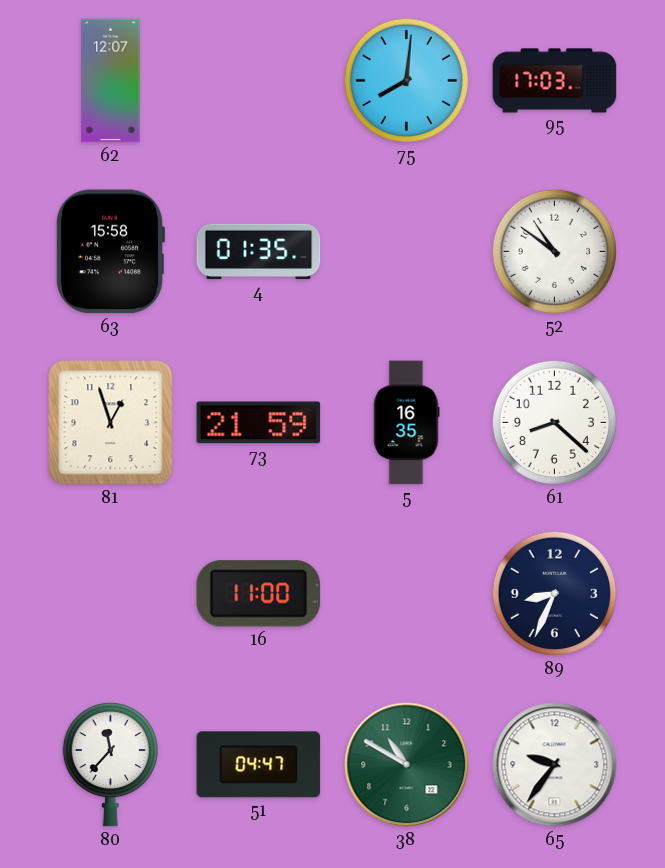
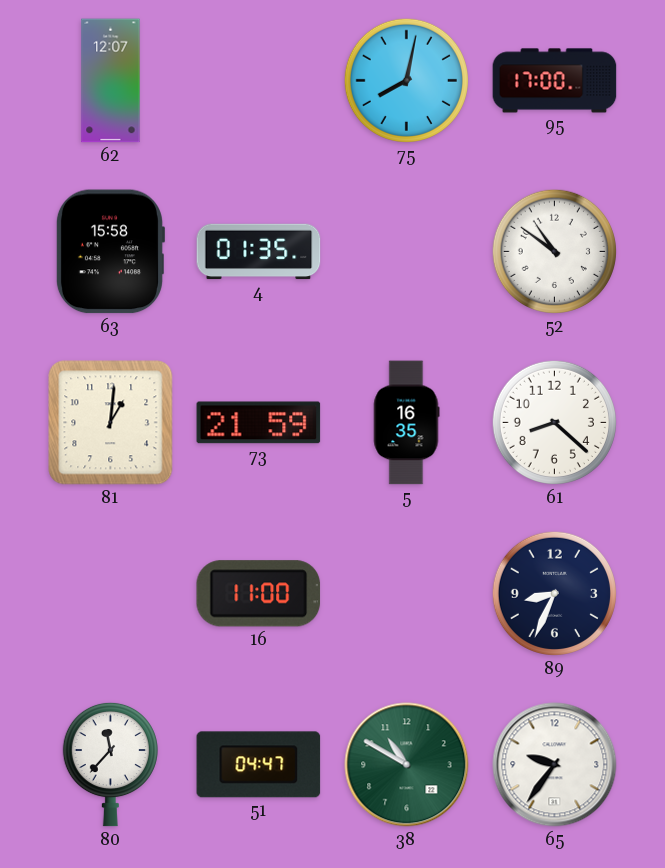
75: 8:01 -> 8:02 (406, 80)
95: 17:03 -> 17:00 (555, 81)
81: 12:57 -> 1:01 (111, 423)
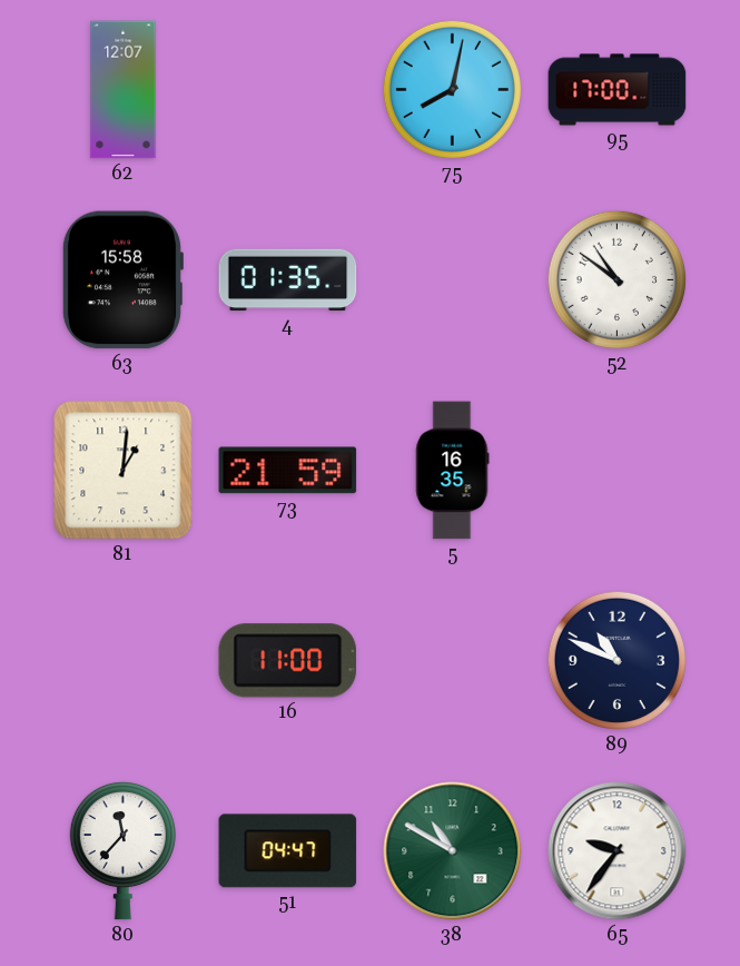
61: 8:22 -> none (554, 422)
89: 8:34 -> 10:49 (616, 660)
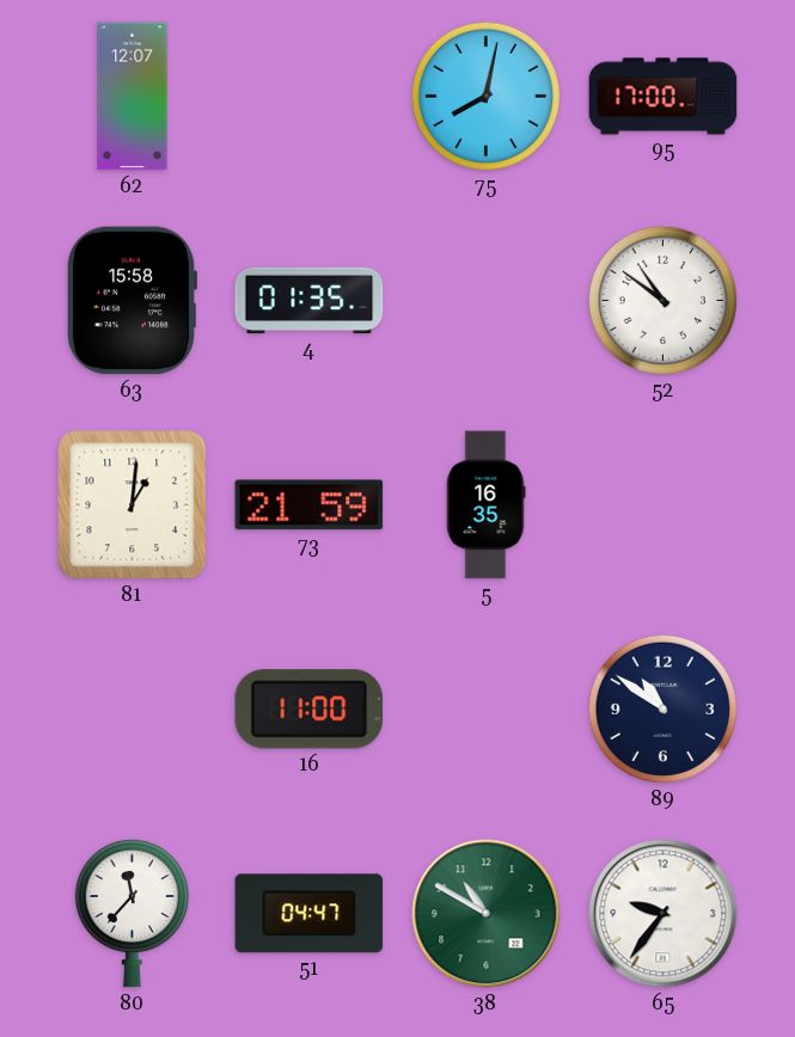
89: 10:49 -> 10:51 (662, 708)
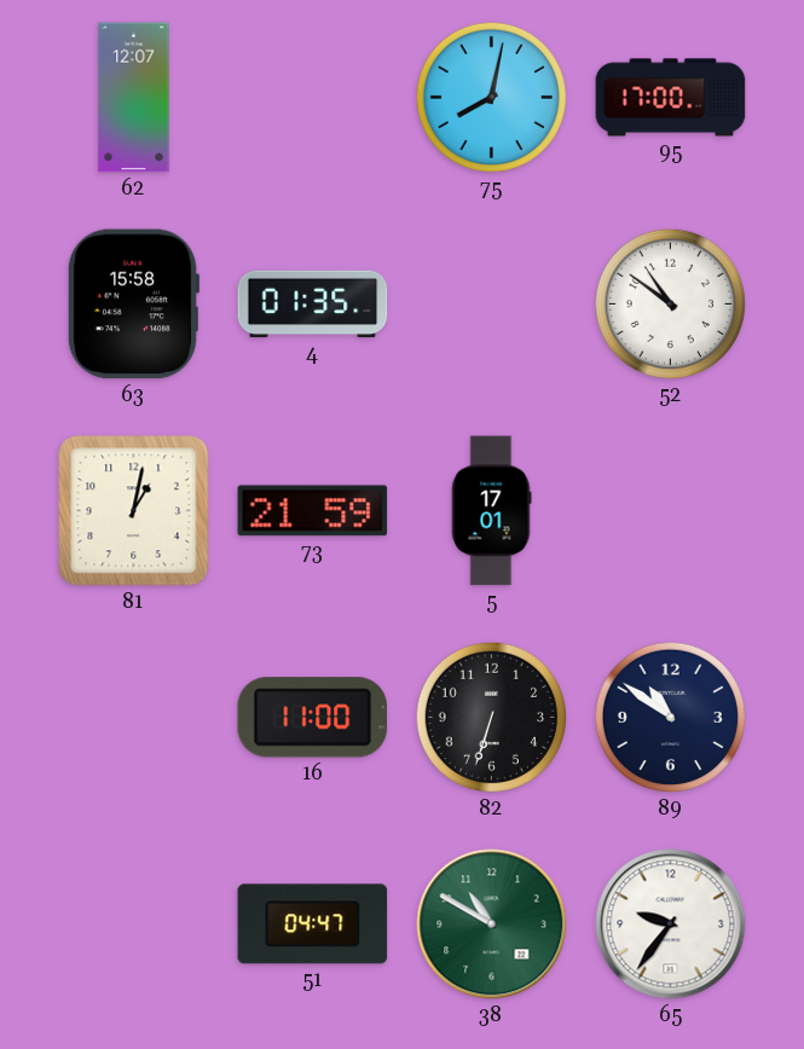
81: 1:01 -> 1:02 (134, 511)
5: 16:35 -> 17:01 (491, 511)
82: none -> 6:33 (491, 717)
80: 11:37 -> none (132, 913)
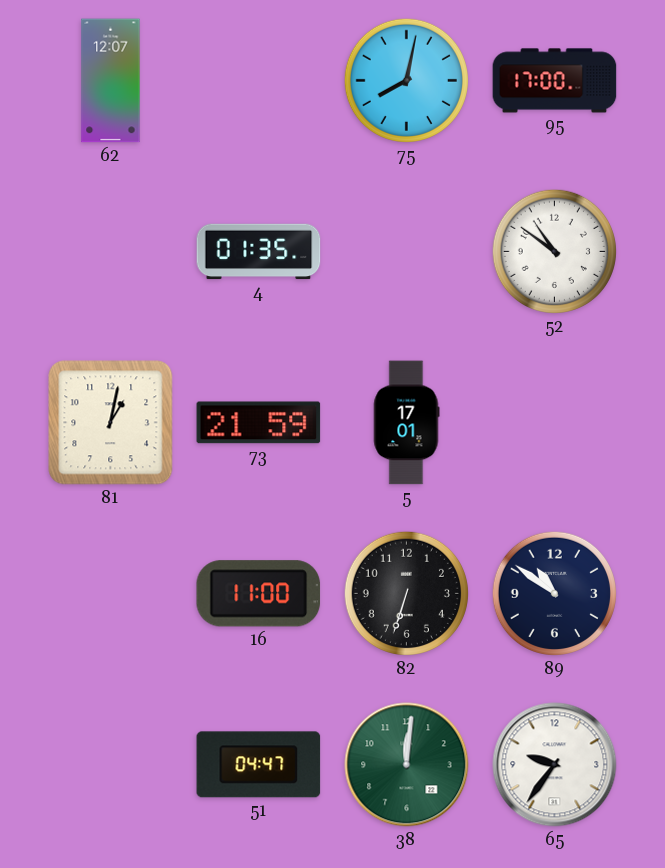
63: 15:58 -> none (133, 305)
38: 10:50 -> 12:01 (407, 765)
